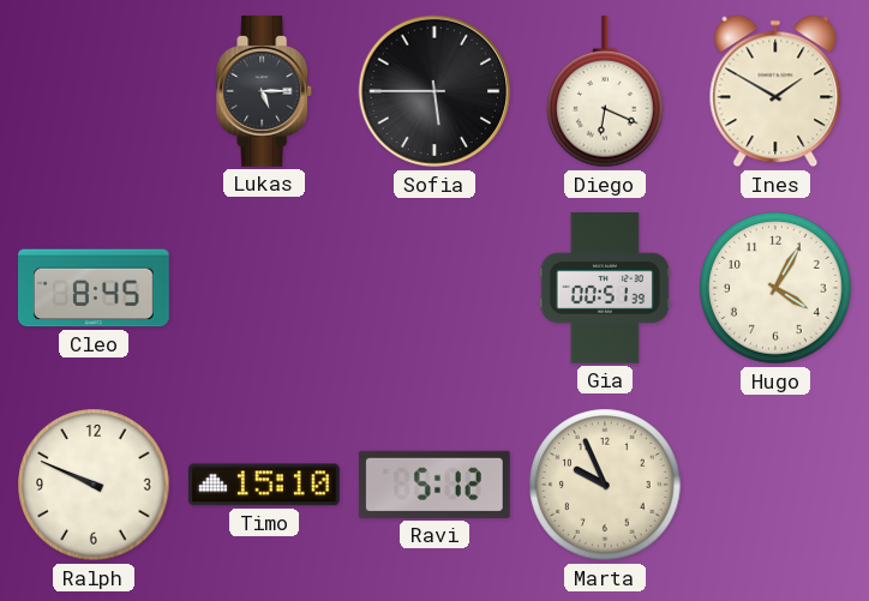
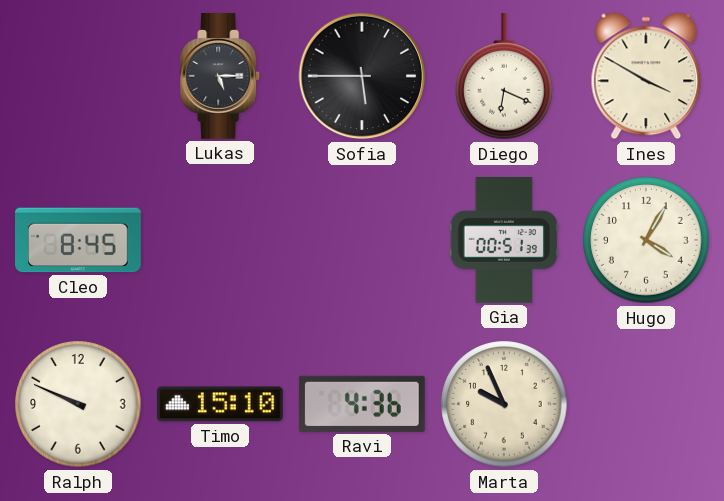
Ines: 1:50 -> 3:50 (646, 76)
Ravi: 5:12 -> 4:36 (362, 404)
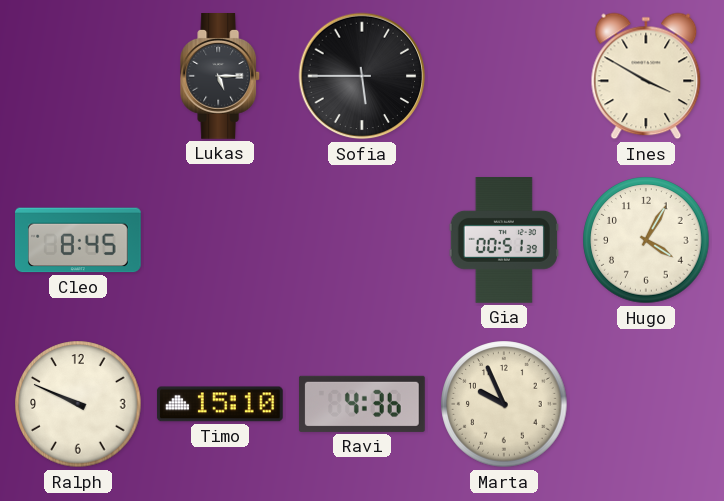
Diego: 6:19 -> none (504, 77)
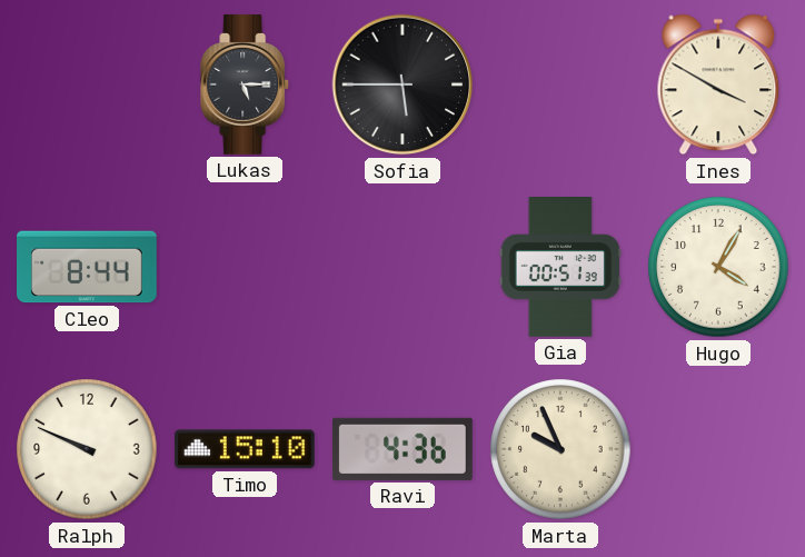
Cleo: 8:45 -> 8:44 (88, 267)
